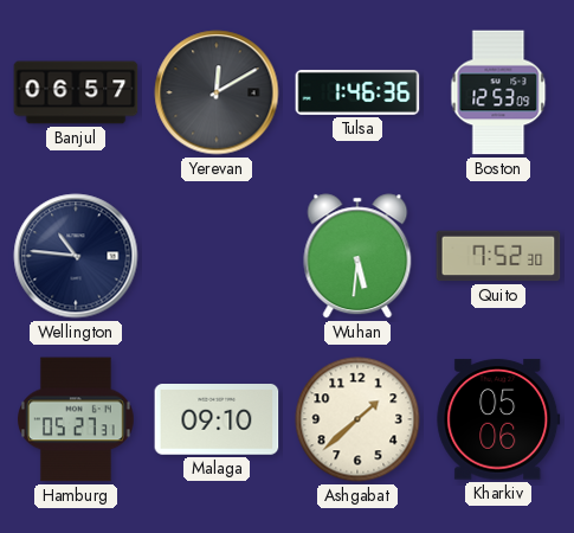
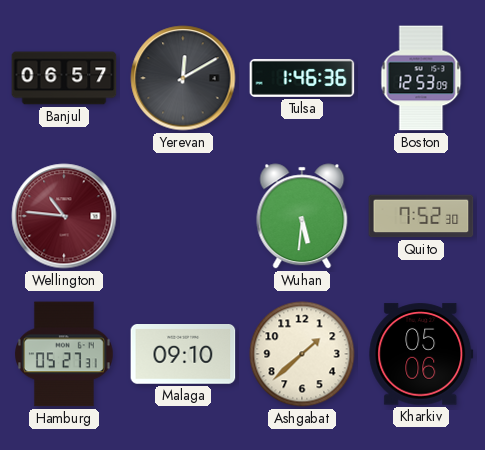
Wellington dial: navy -> burgundy (64, 216)
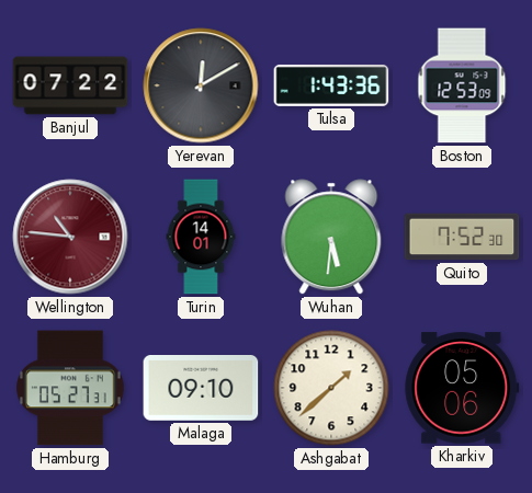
Banjul: 06:57 -> 07:22 (70, 85)
Tulsa: 1:46 -> 1:43 (331, 85)
Turin: none -> 14:01 (201, 237)
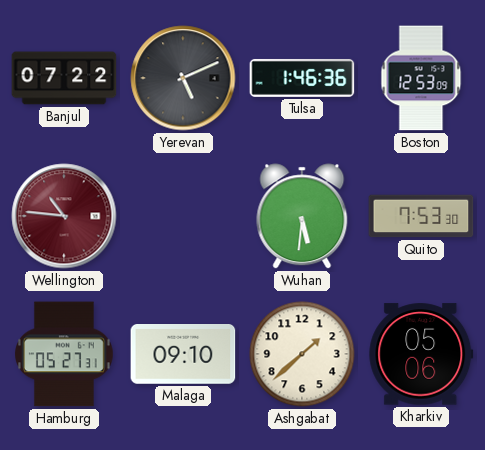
Yerevan: 12:10 -> 5:11 (183, 78)
Tulsa: 1:43 -> 1:46 (302, 78)
Turin: 14:01 -> none (201, 237)
Quito: 7:52 -> 7:53 (421, 216)
